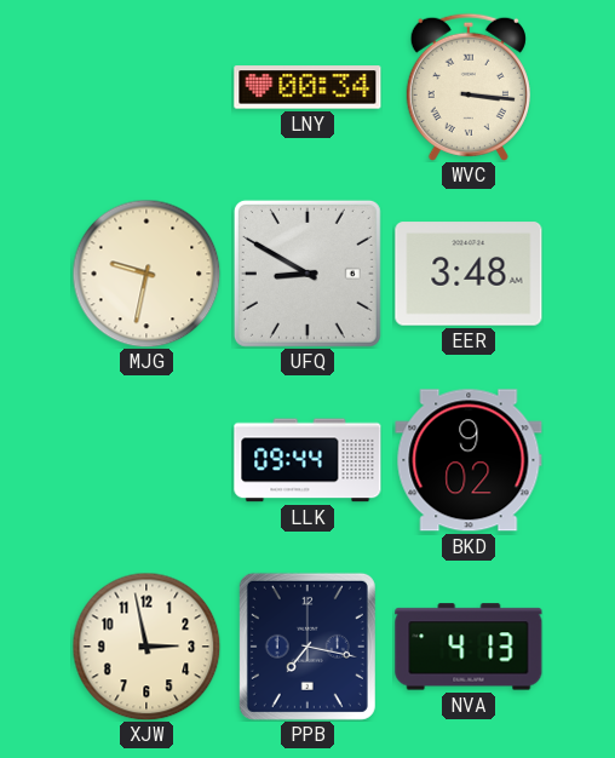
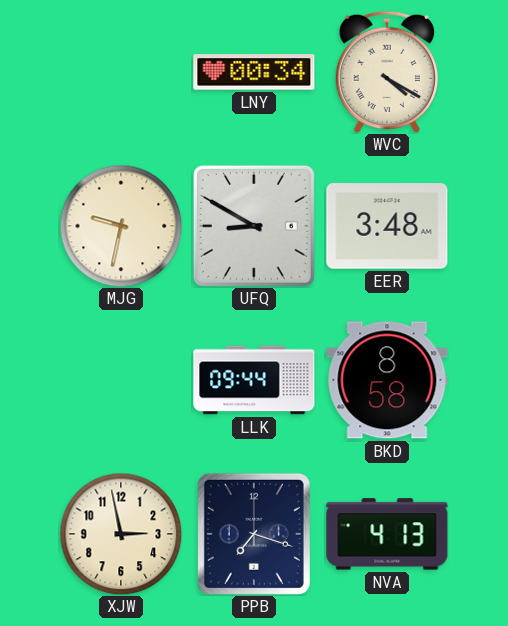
WVC: 3:16 -> 4:20 (387, 72)
BKD: 9:02 -> 8:58 (387, 380)
PPB: 7:17 -> 7:18 (254, 534)
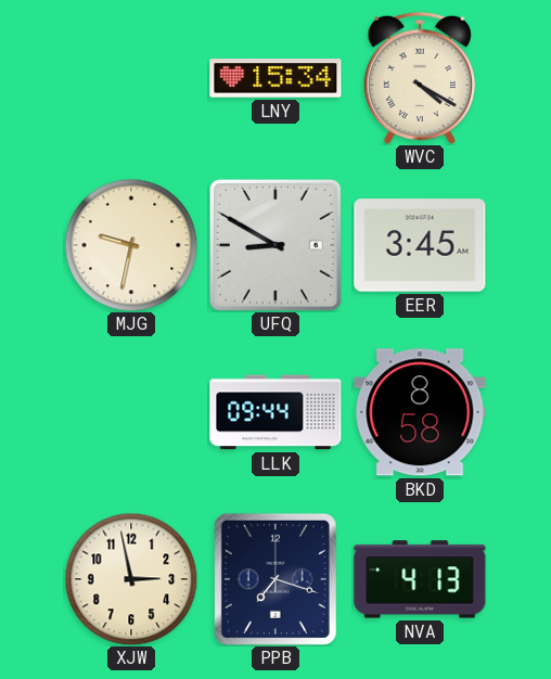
LNY: 00:34 -> 15:34 (275, 78)
EER: 3:48 -> 3:45 (420, 245)
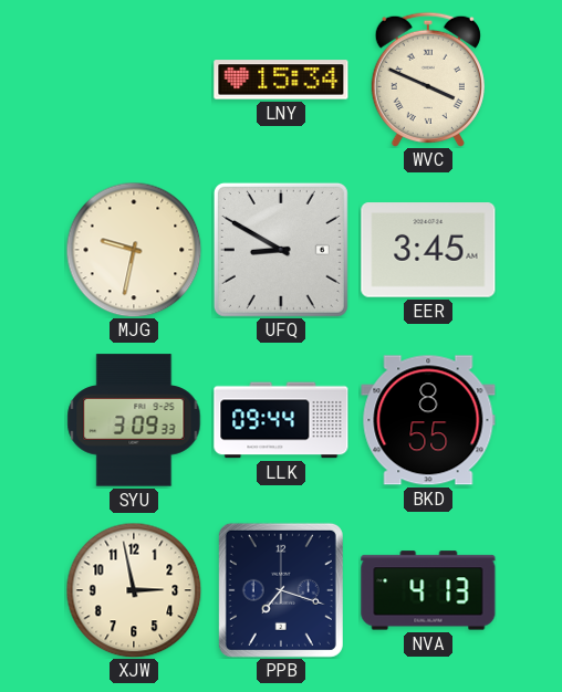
WVC: 4:20 -> 3:49 (428, 80)
SYU: none -> 3:09 (134, 420)
BKD: 8:58 -> 8:55 (428, 420)
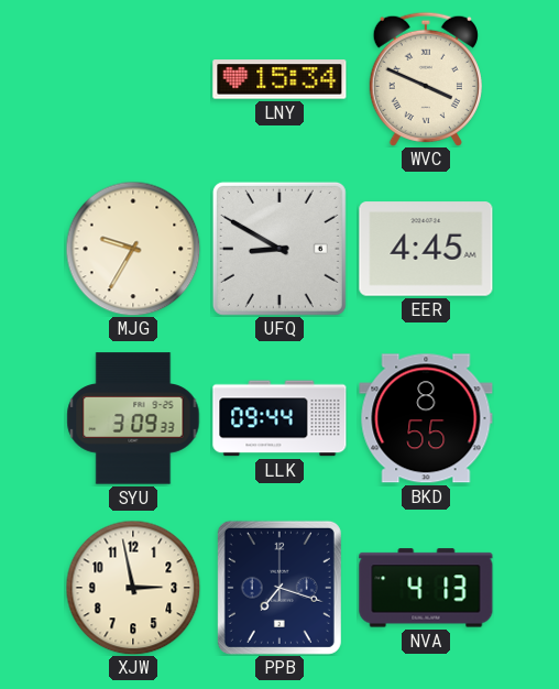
MJG: 9:32 -> 9:35 (133, 249)
EER: 3:45 -> 4:45 (426, 249)
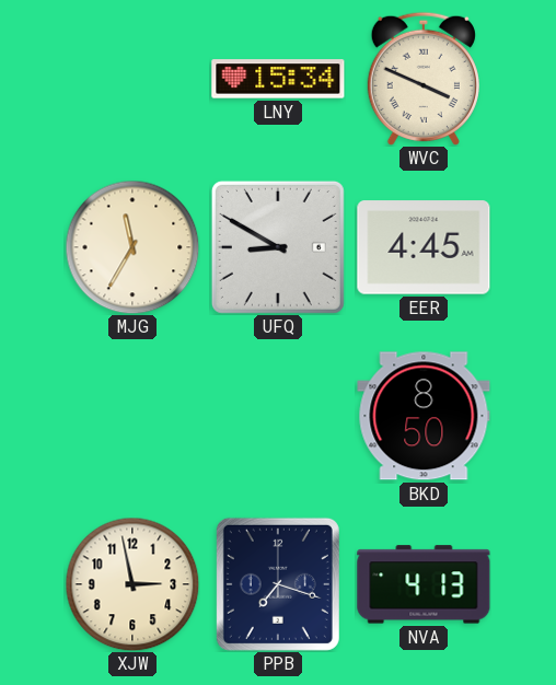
MJG: 9:35 -> 11:35 (132, 247)
SYU: 3:09 -> none (133, 418)
LLK: 09:44 -> none (279, 418)
BKD: 8:55 -> 8:50 (424, 416)
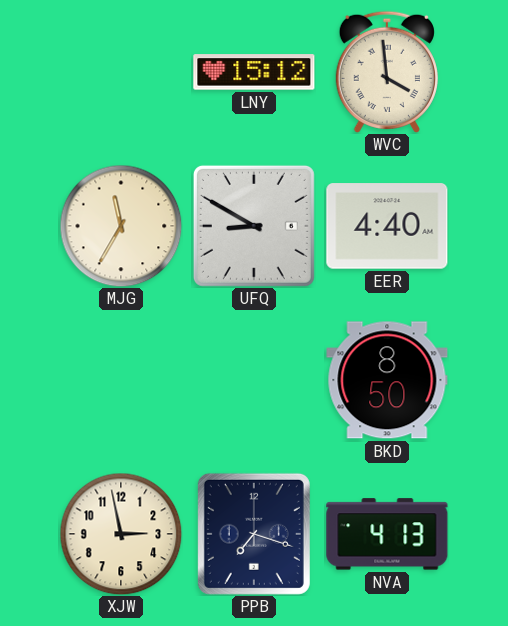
LNY: 15:34 -> 15:12 (254, 72)
WVC: 3:49 -> 3:59 (387, 72)
EER: 4:45 -> 4:40 (387, 226)
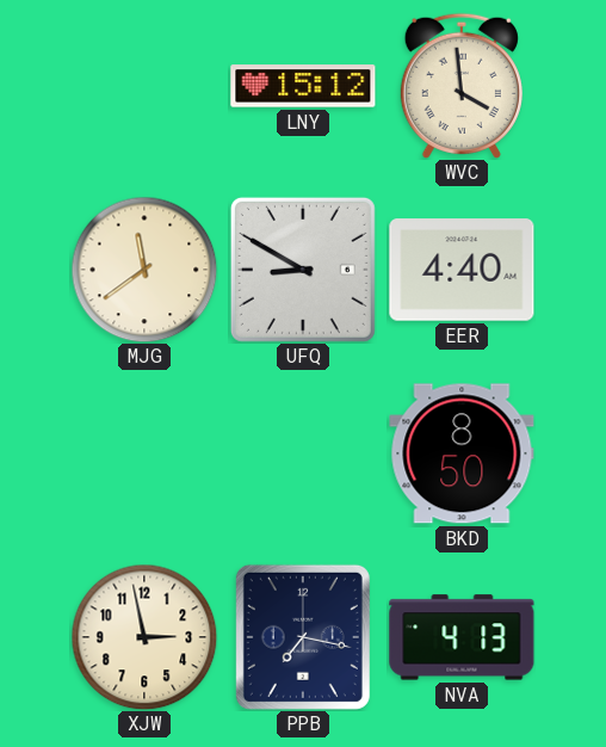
MJG: 11:35 -> 11:39 (144, 270)
PPB: 7:18 -> 7:17 (303, 637)
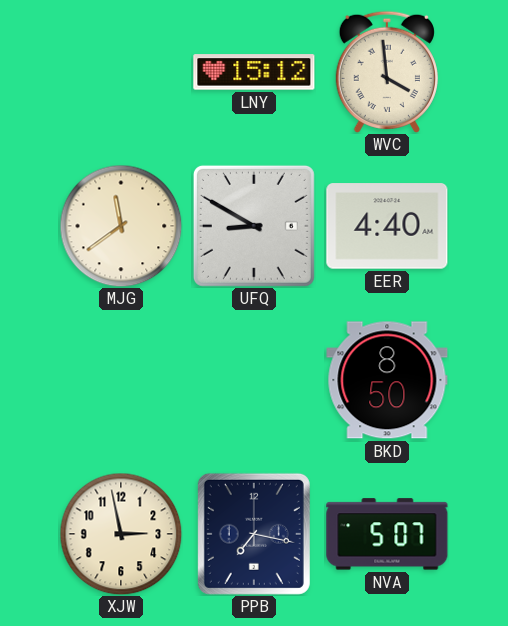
NVA: 4:13 -> 5:07 (387, 534)
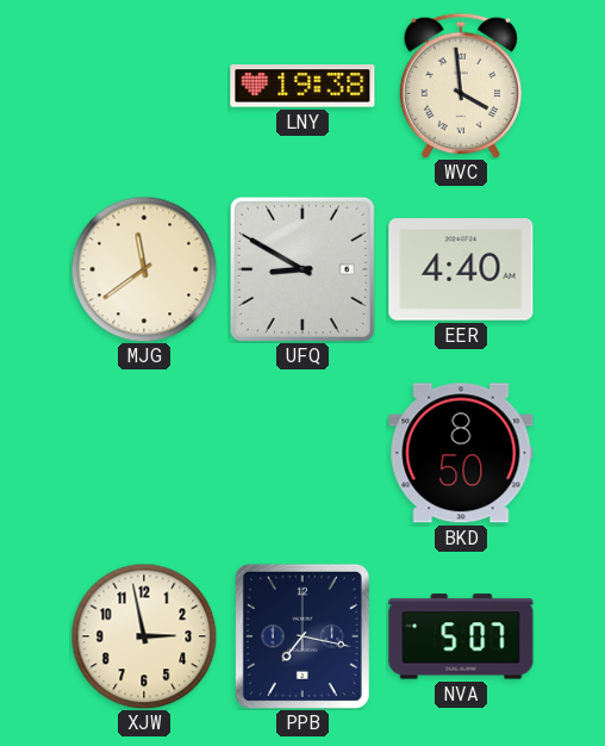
LNY: 15:12 -> 19:38 (302, 86)
